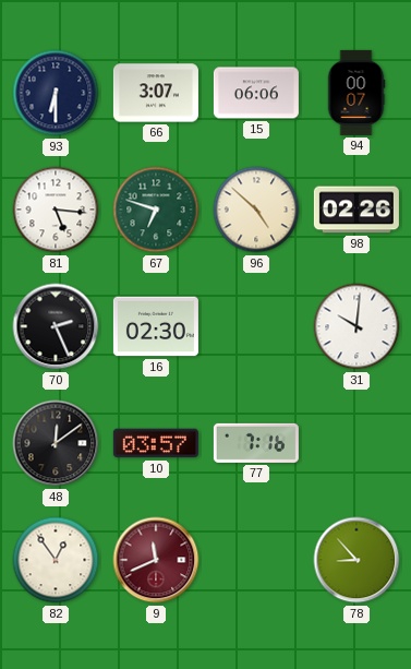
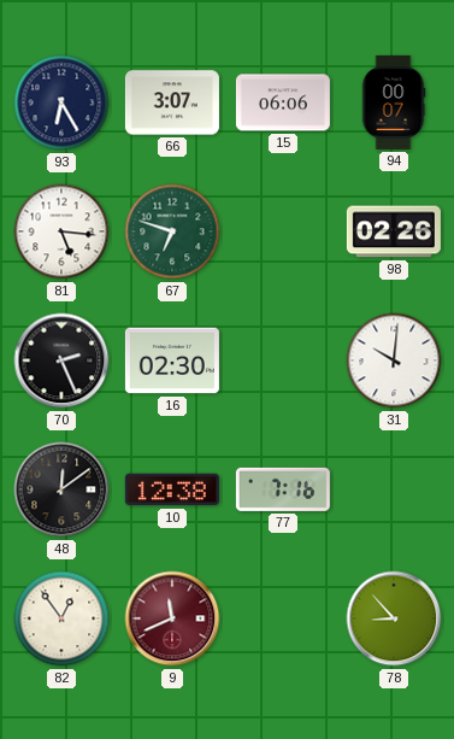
93: 6:30 -> 6:25 (61, 102)
96: 4:52 -> none (256, 210)
10: 03:57 -> 12:38 (172, 489)
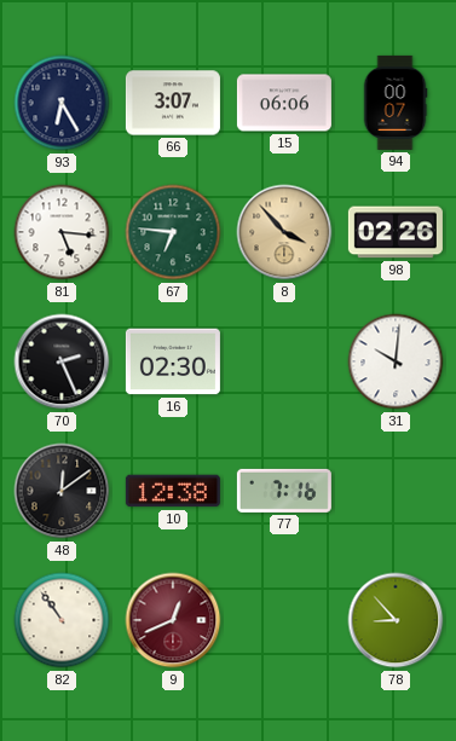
67: 6:48 -> 6:46 (173, 232)
8: none -> 3:53 (284, 232)
82: 12:54 -> 10:54 (62, 620)
9: 11:41 -> 12:41 (173, 620)
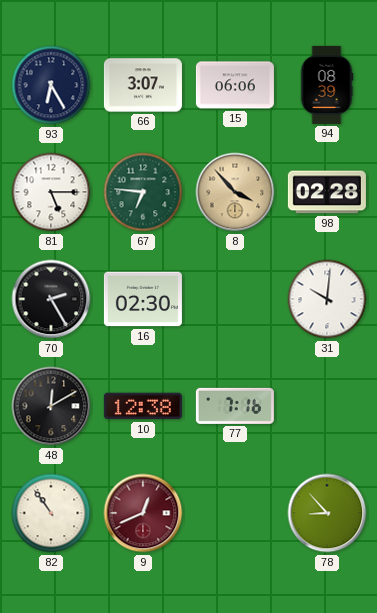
94: 00:07 -> 08:39 (327, 85)
81: 5:16 -> 5:15 (51, 192)
98: 02:26 -> 02:28 (327, 192)
70: 2:26 -> 2:25 (51, 299)
48: 12:09 -> 12:10 (51, 406)
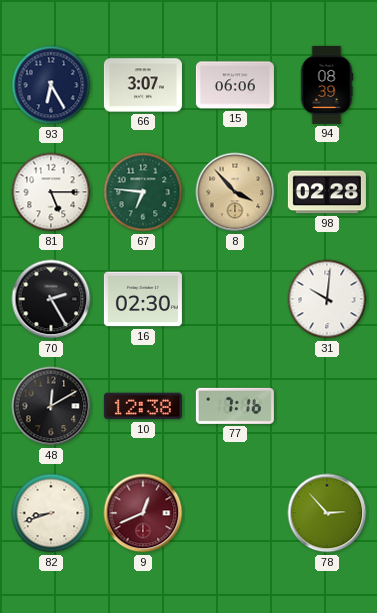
82: 10:54 -> 8:42 (51, 513)
78: 8:53 -> 2:53 (327, 513)
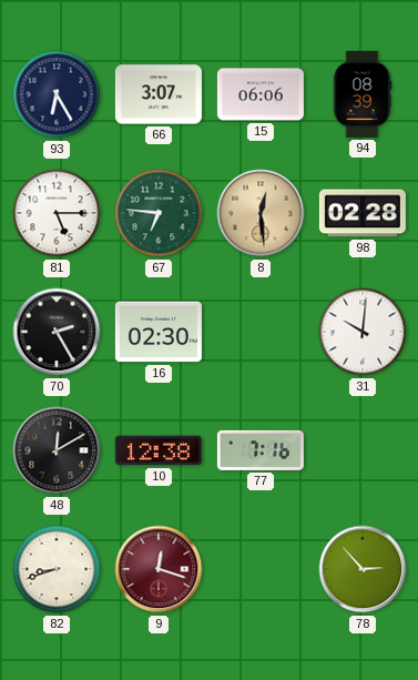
8: 3:53 -> 12:29 (261, 213)
9: 12:41 -> 12:18 (159, 569)
